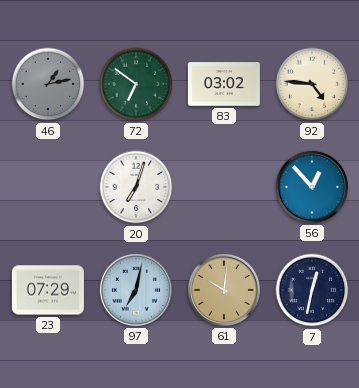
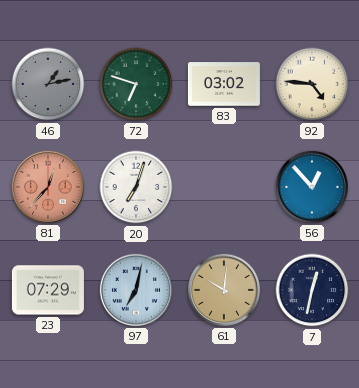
72: 6:51 -> 6:48 (136, 84)
81: none -> 12:37 (48, 187)
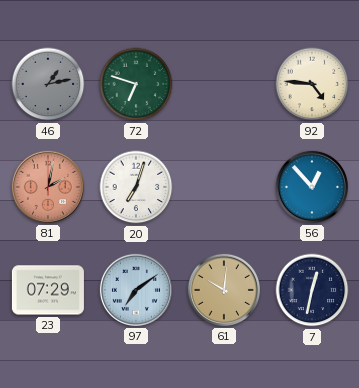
83: 03:02 -> none (224, 84)
81: 12:37 -> 2:02 (48, 187)
97: 7:02 -> 7:09 (136, 290)
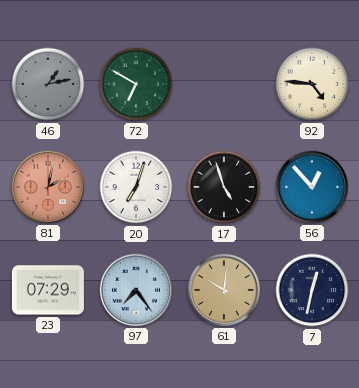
72: 6:48 -> 6:50 (136, 84)
17: none -> 4:57 (224, 187)
97: 7:09 -> 7:24 (136, 290)
